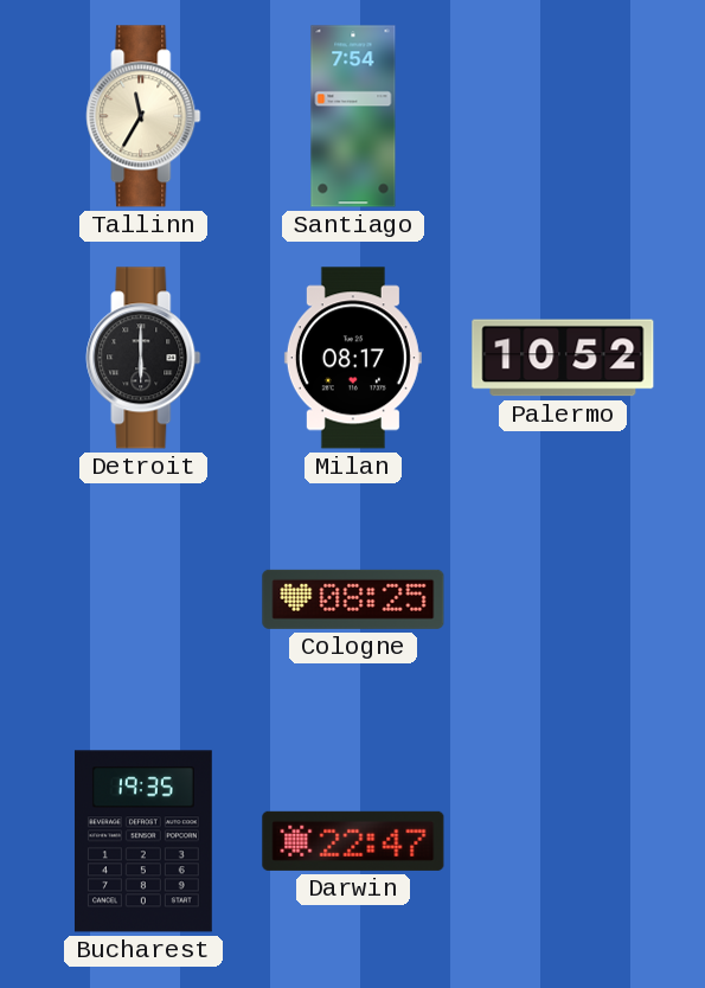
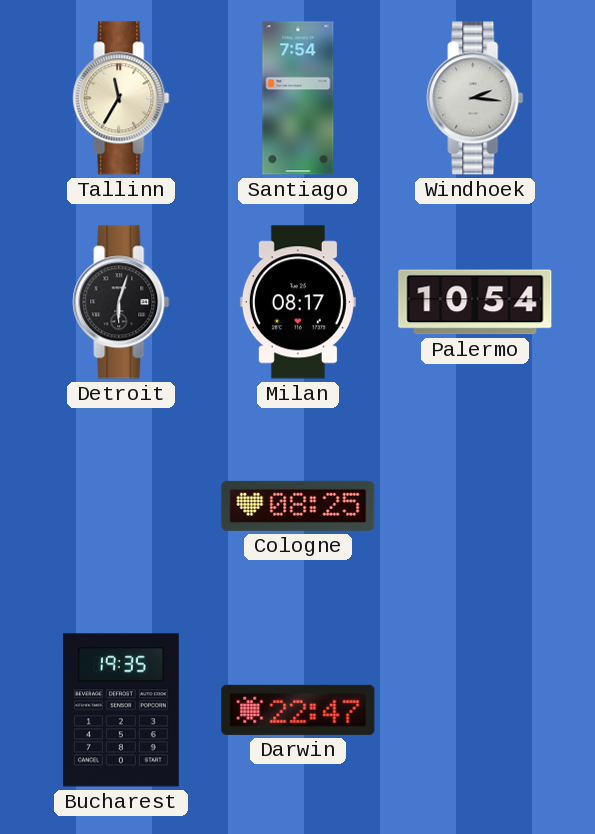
Windhoek: none -> 2:16 (475, 98)
Detroit: 6:00 -> 6:03 (121, 302)
Palermo: 10:52 -> 10:54 (475, 302)
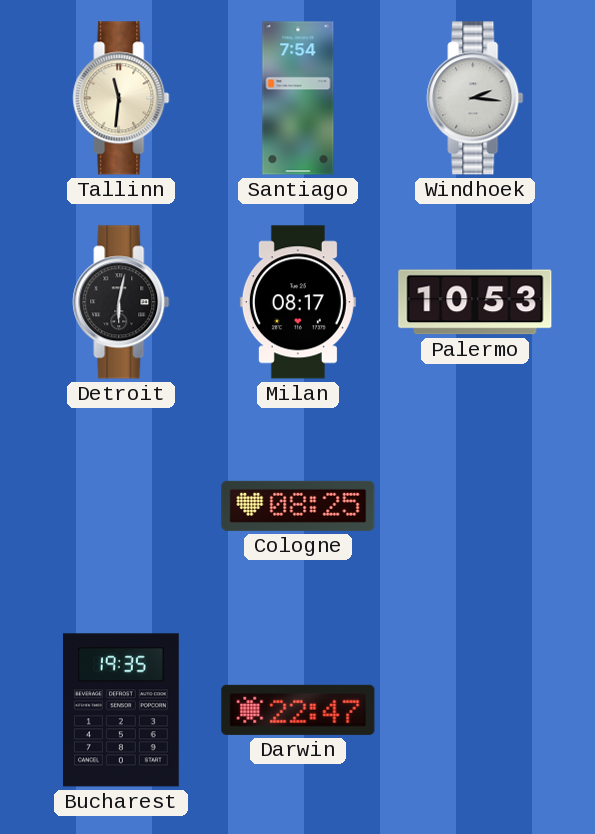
Tallinn: 11:35 -> 11:31 (121, 98)
Detroit: 6:03 -> 6:02 (121, 302)
Palermo: 10:54 -> 10:53 (475, 302)
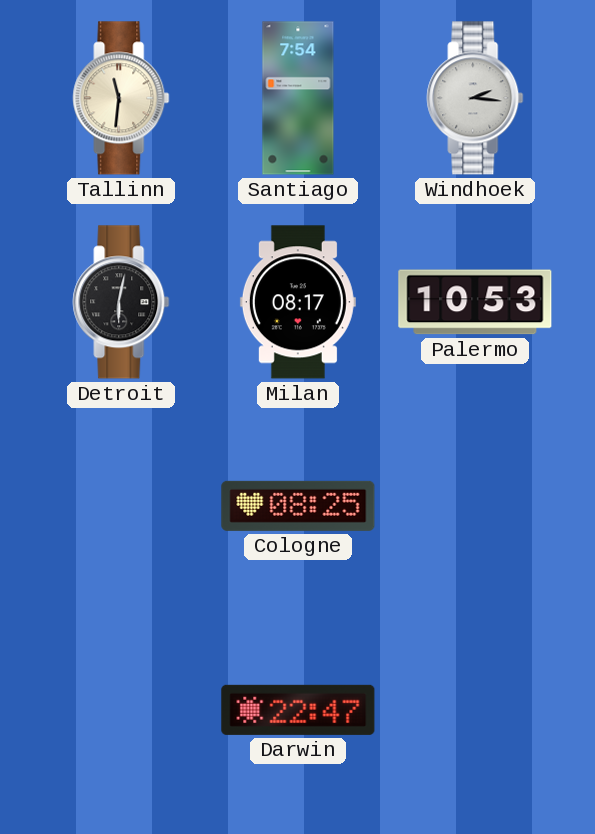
Bucharest: 19:35 -> none (121, 710)
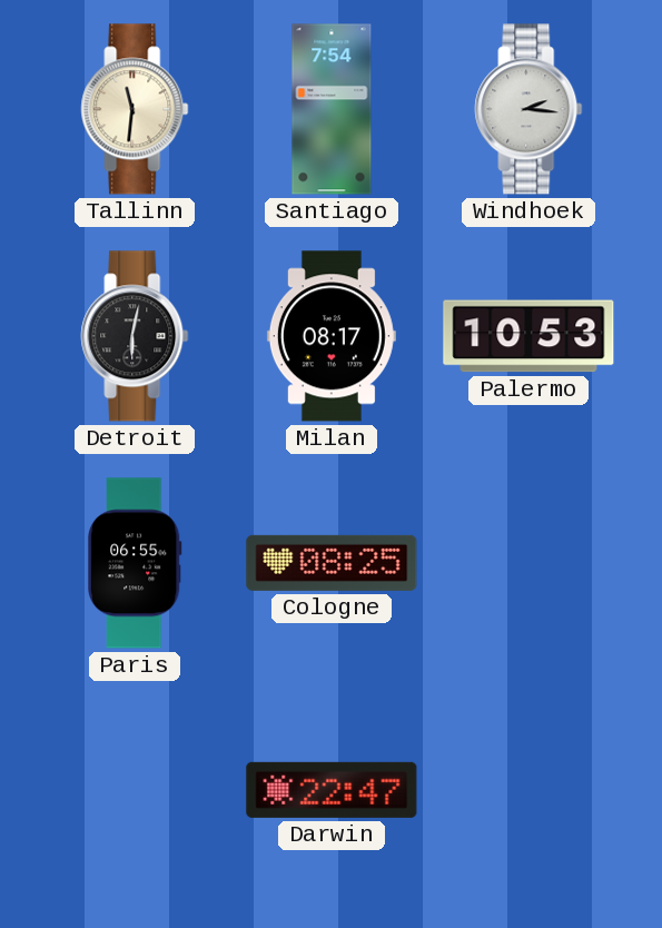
Paris: none -> 06:55 (136, 563)
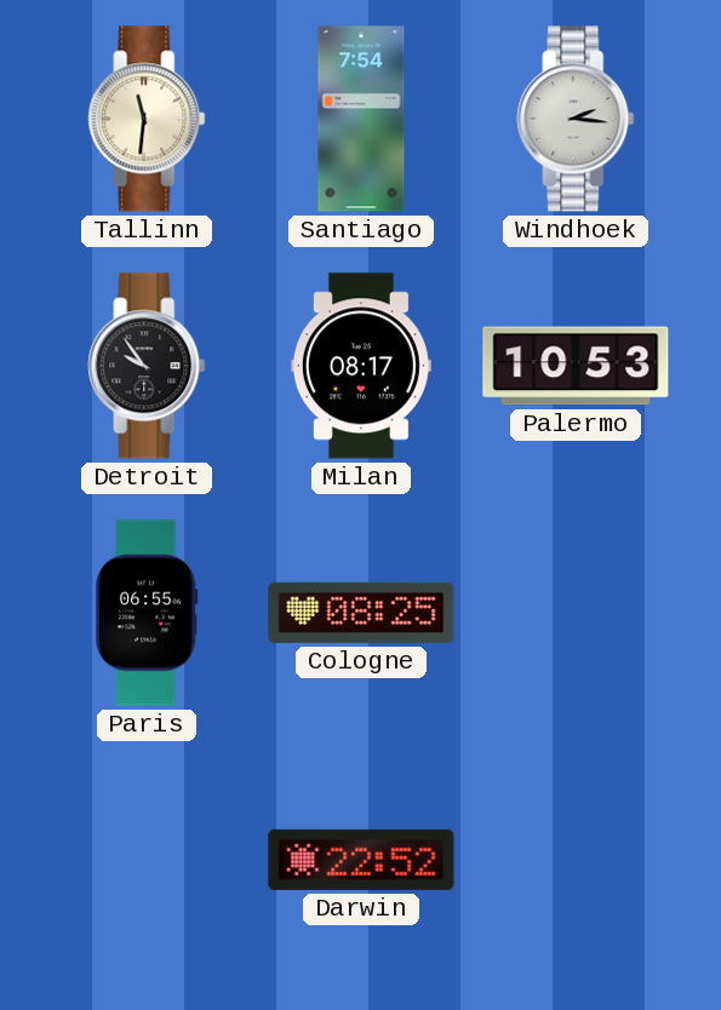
Detroit: 6:02 -> 9:54 (147, 366)
Darwin: 22:47 -> 22:52 (361, 860)
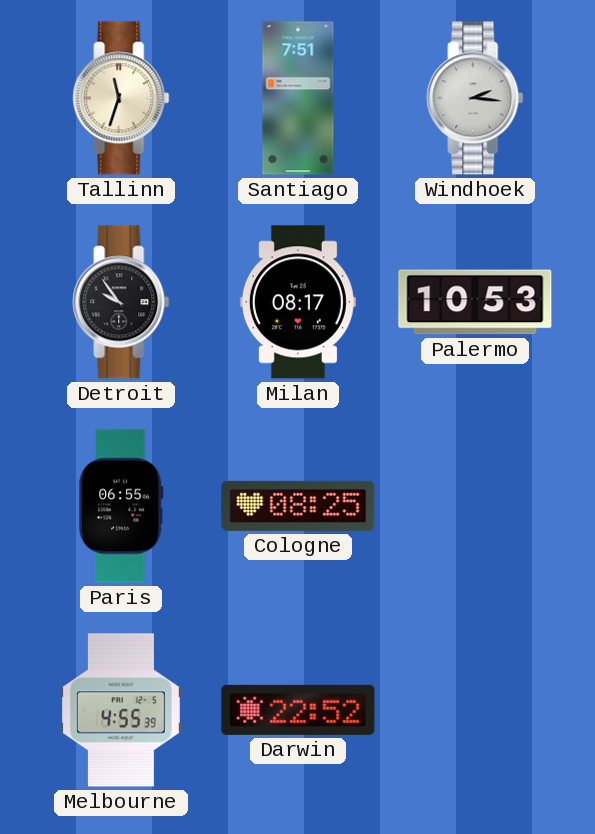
Tallinn: 11:31 -> 11:33 (121, 98)
Santiago: 7:54 -> 7:51 (298, 98)
Melbourne: none -> 4:55 (121, 710)
